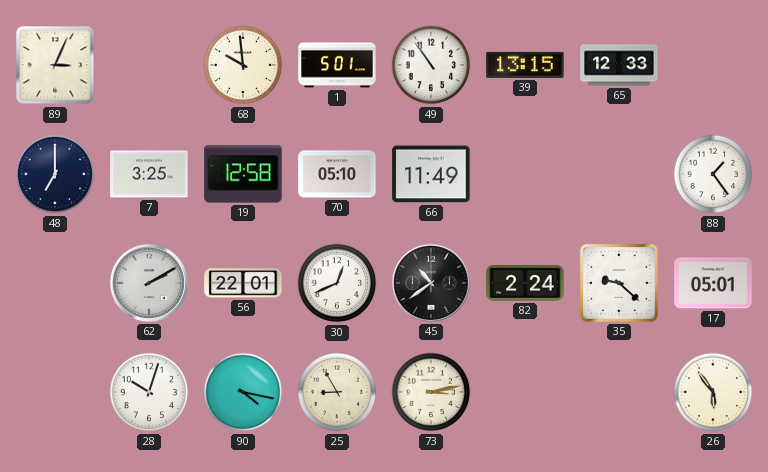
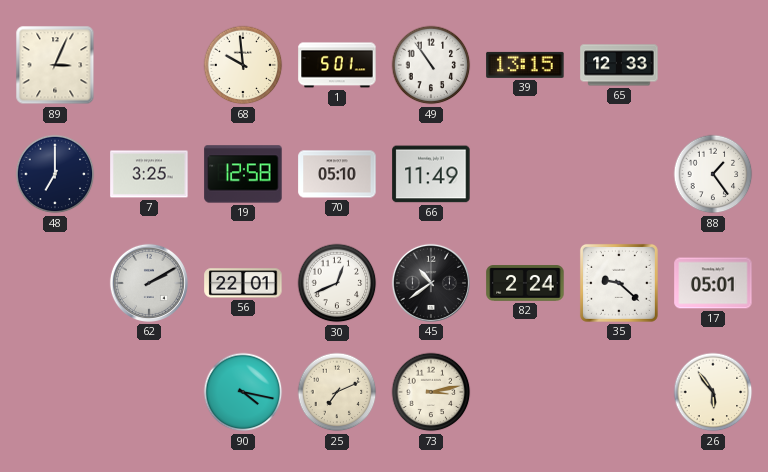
28: 10:03 -> none (149, 392)
25: 8:55 -> 7:11 (337, 392)
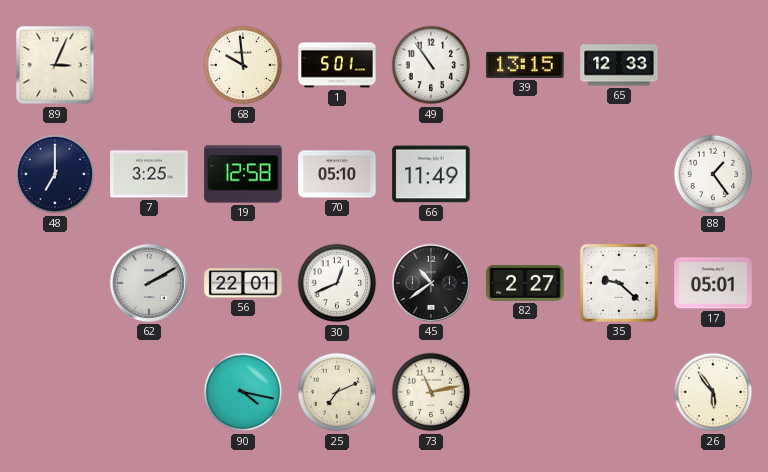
82: 2:24 -> 2:27 (525, 283)
73: 3:13 -> 11:13 (431, 392)
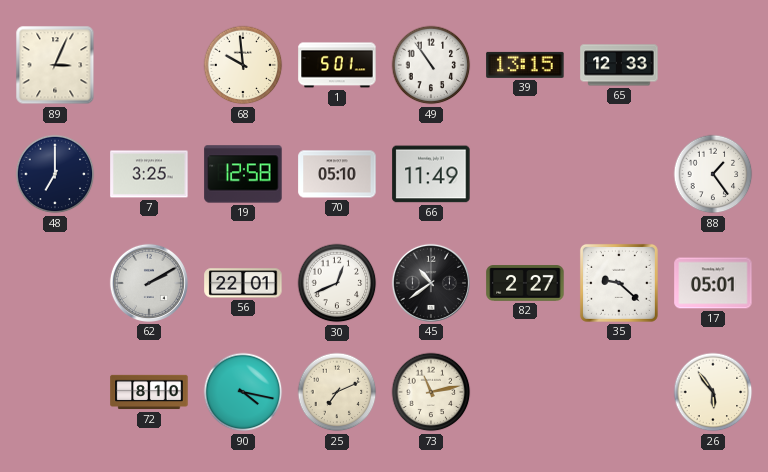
72: none -> 8:10 (149, 392)
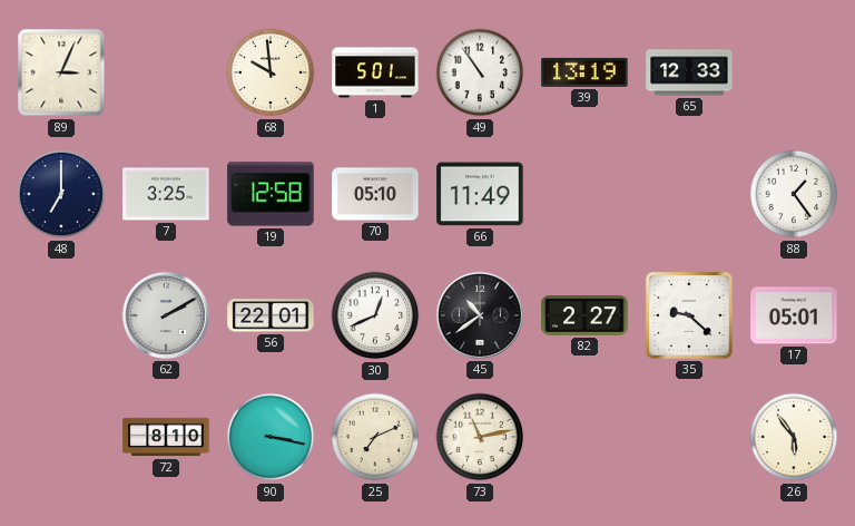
39: 13:15 -> 13:19 (584, 72)
90: 4:17 -> 3:17 (271, 437)
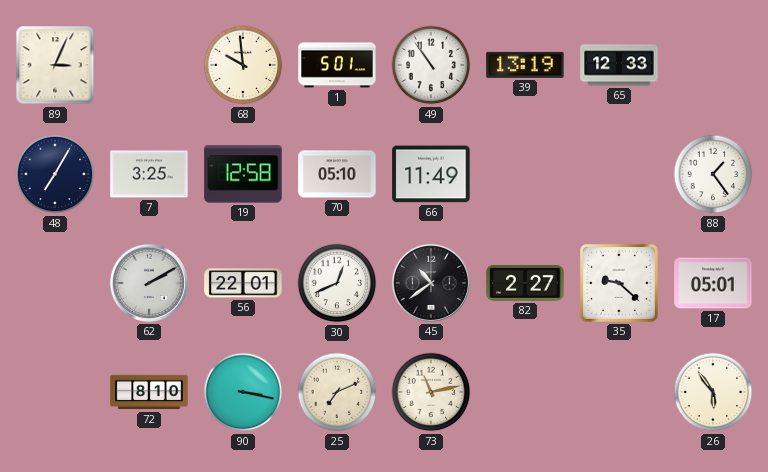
48: 7:00 -> 7:05 (55, 174)
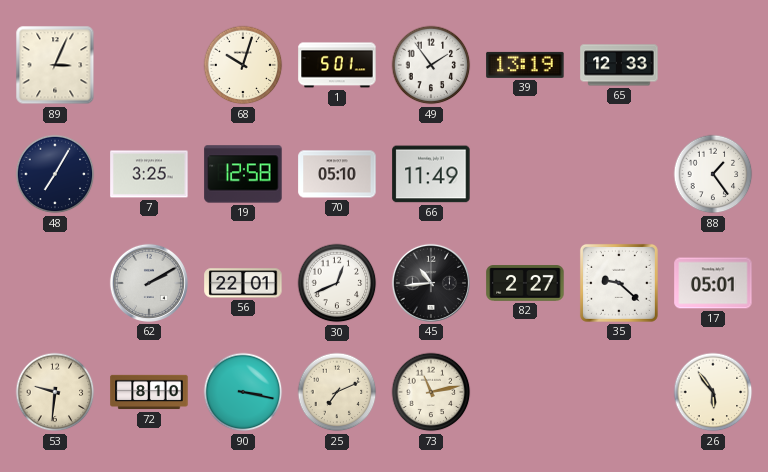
68: 9:59 -> 10:03 (243, 65)
49: 10:54 -> 1:54 (431, 65)
45: 10:39 -> 10:44 (431, 283)
53: none -> 9:31 (55, 392)
